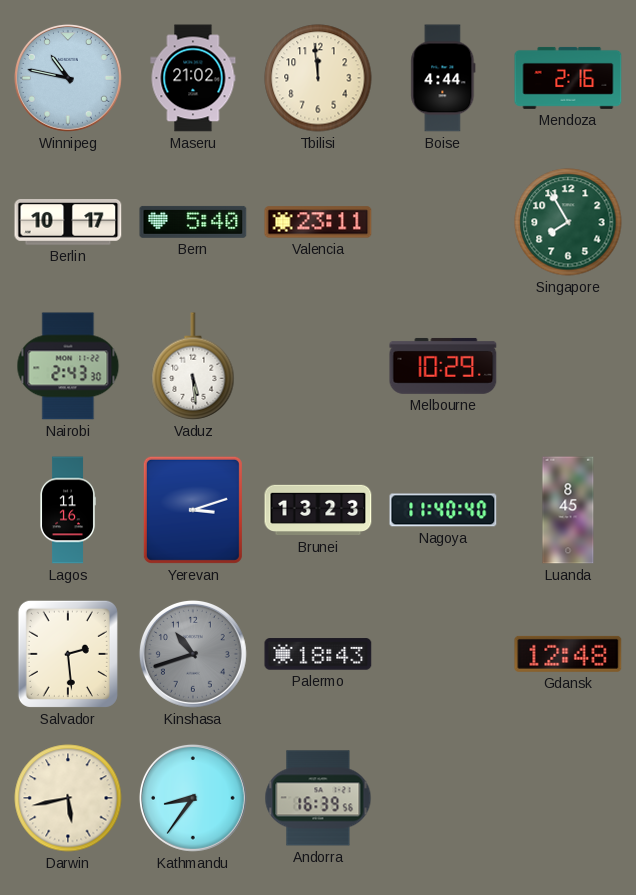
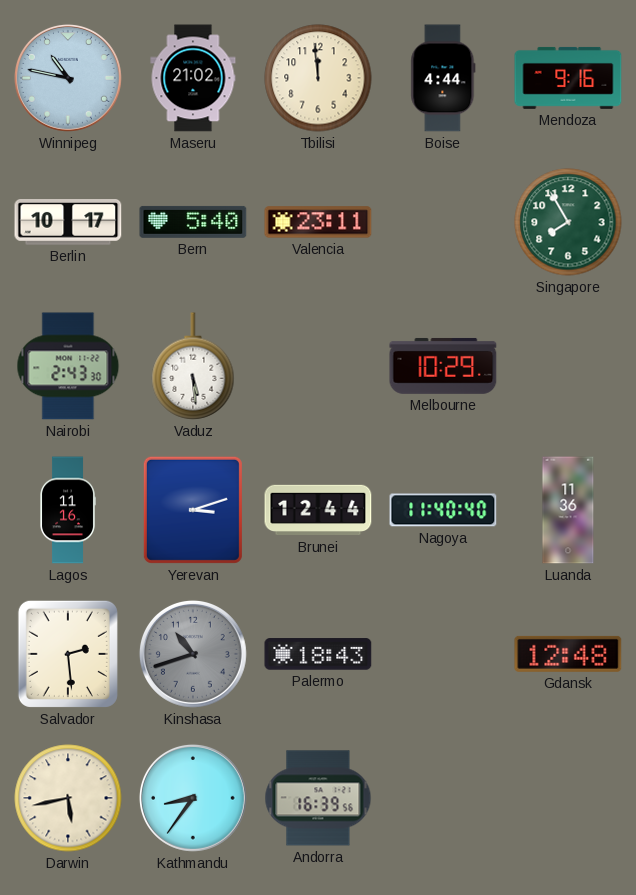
Mendoza: 2:16 -> 9:16 (568, 78)
Brunei: 13:23 -> 12:44 (318, 510)
Luanda: 8:45 -> 11:36 (568, 510)
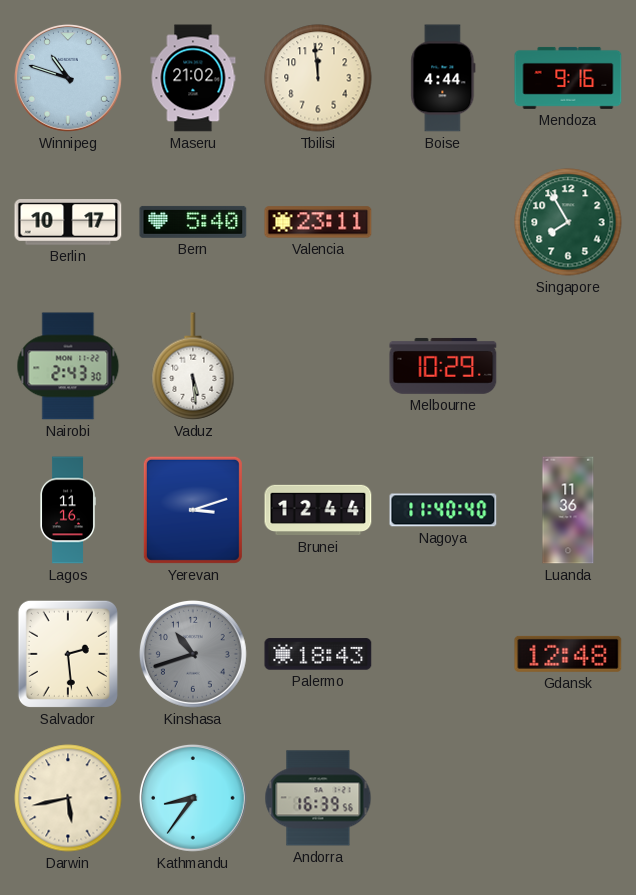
Winnipeg: 10:47 -> 10:48 (68, 78)
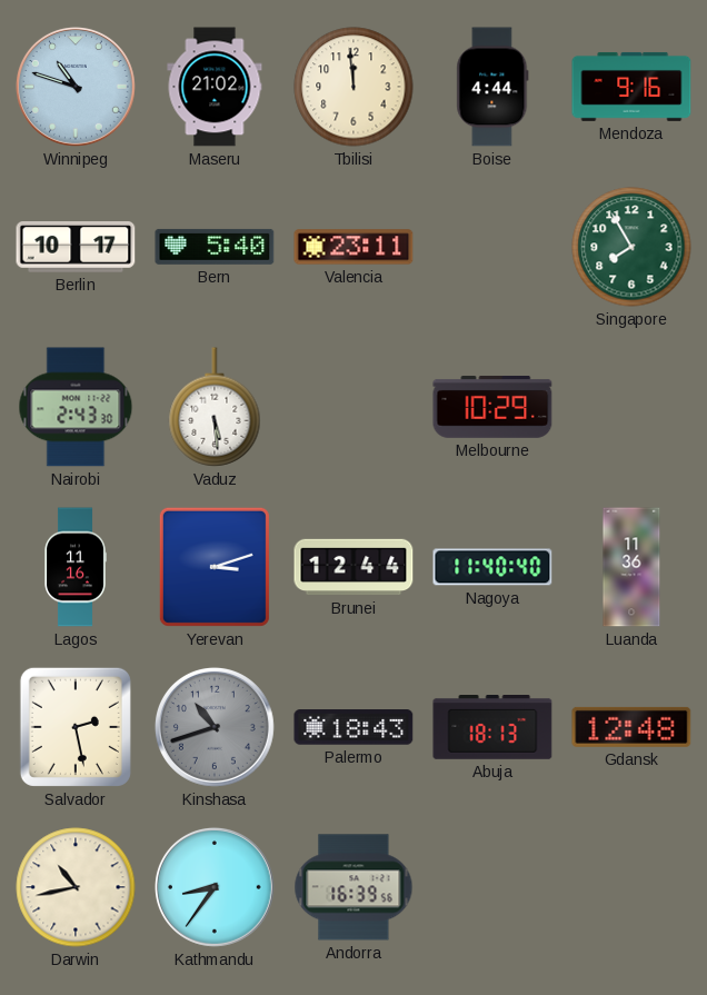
Salvador: 2:29 -> 2:28 (76, 727)
Abuja: none -> 18:13 (492, 728)
Darwin: 5:43 -> 10:43 (76, 887)
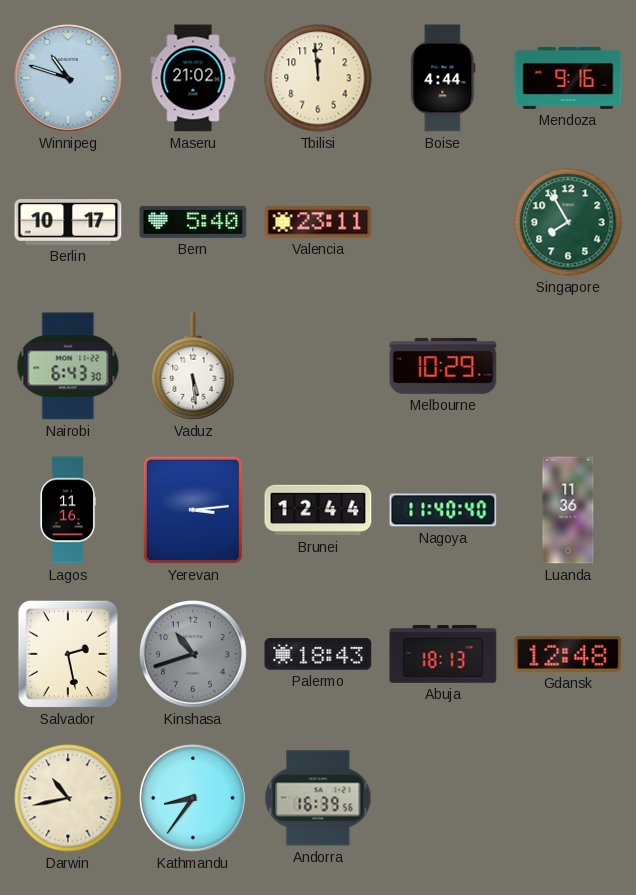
Nairobi: 2:43 -> 6:43 (68, 366)
Yerevan: 3:12 -> 3:14 (193, 510)
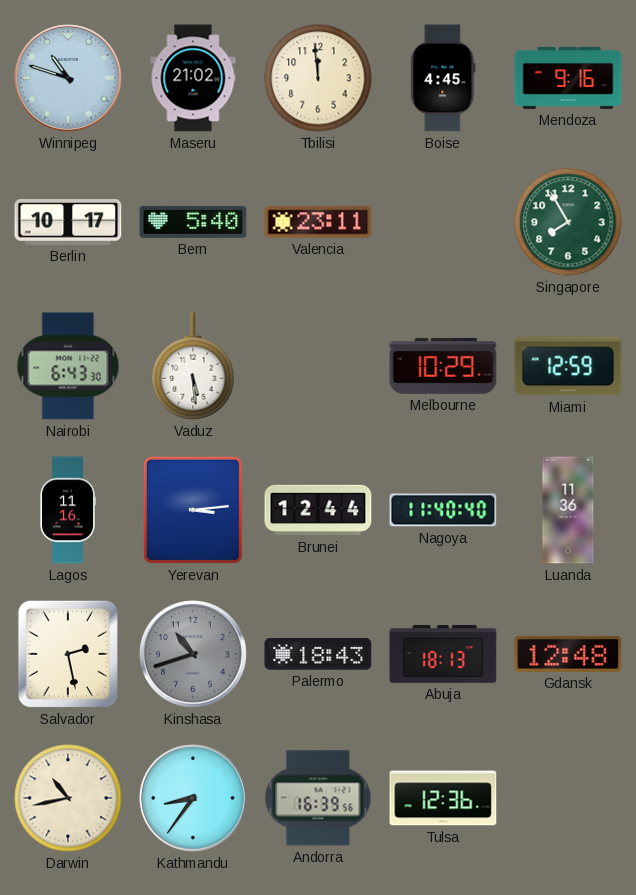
Boise: 4:44 -> 4:45 (443, 78)
Miami: none -> 12:59 (568, 366)
Tulsa: none -> 12:36 (443, 798)
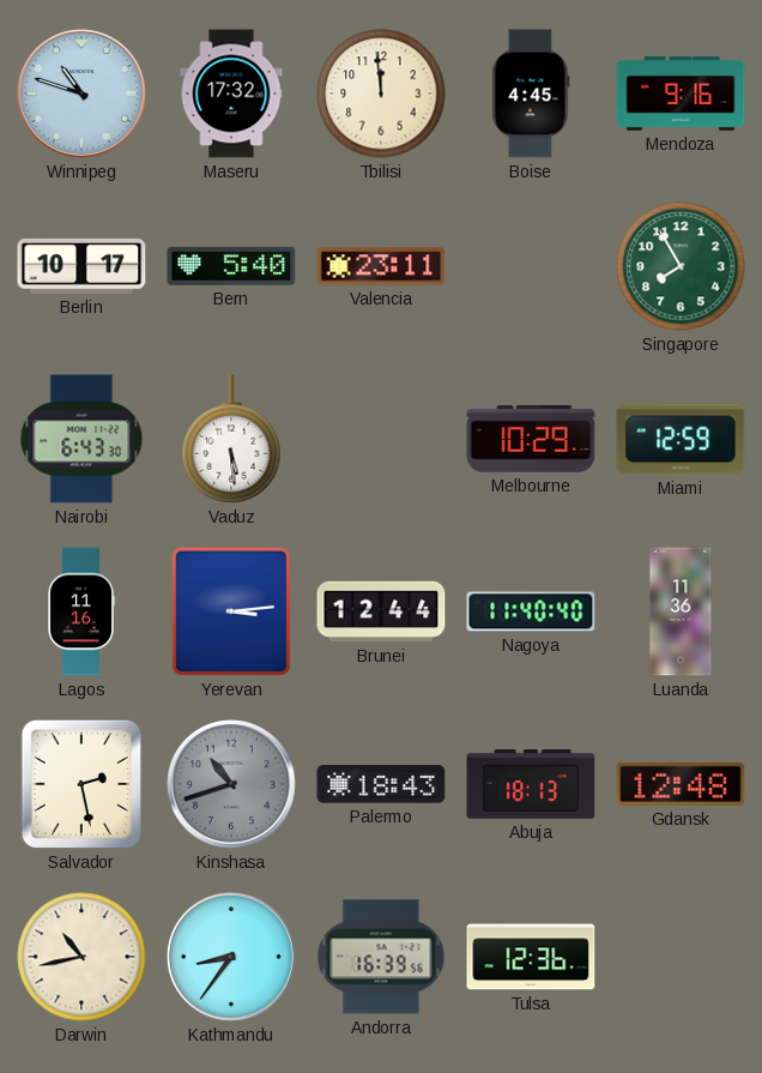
Maseru: 21:02 -> 17:32 (231, 94)
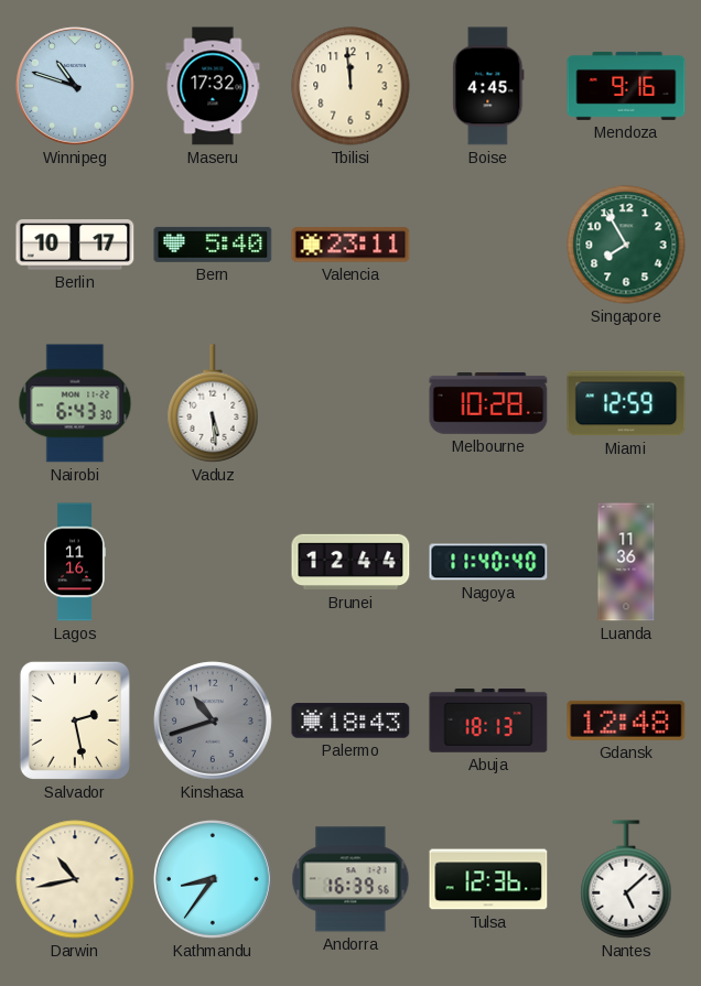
Melbourne: 10:29 -> 10:28 (488, 403)
Yerevan: 3:14 -> none (231, 611)
Nantes: none -> 5:08 (626, 879)
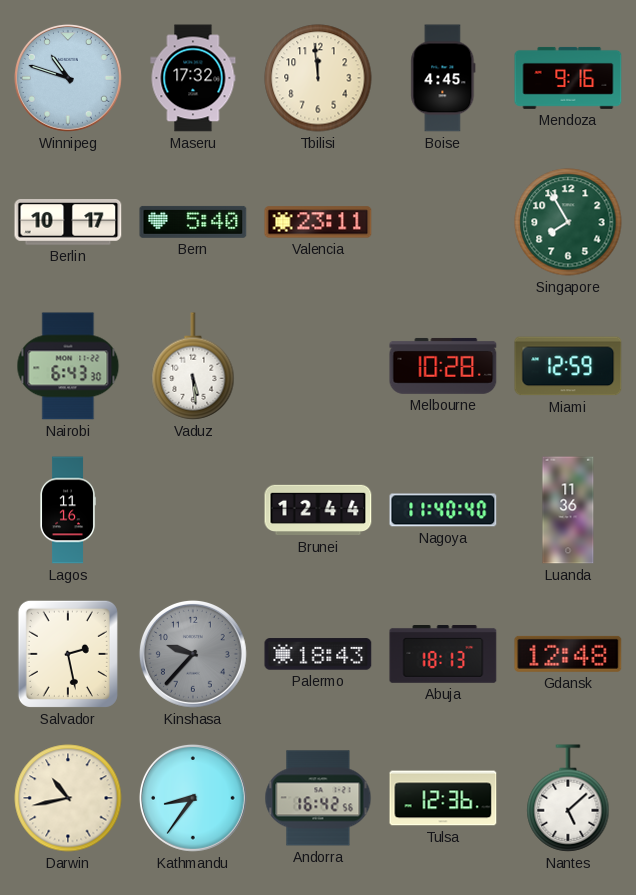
Kinshasa: 10:42 -> 9:37 (193, 654)
Andorra: 16:39 -> 16:42 (318, 798)
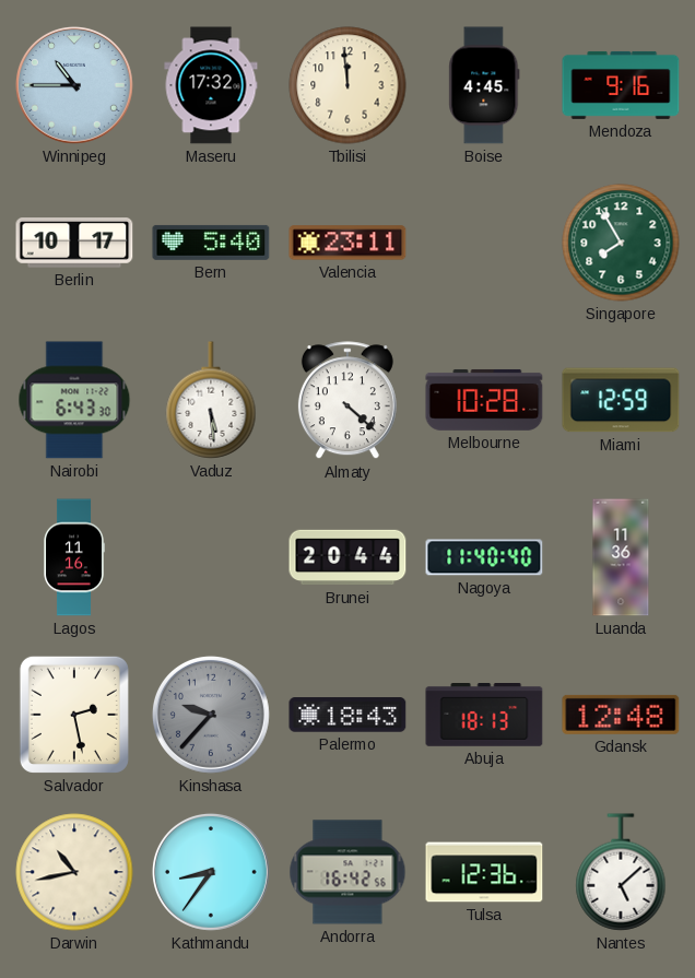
Winnipeg: 10:48 -> 10:45 (74, 85)
Almaty: none -> 4:22 (347, 401)
Brunei: 12:44 -> 20:44 (347, 557)
